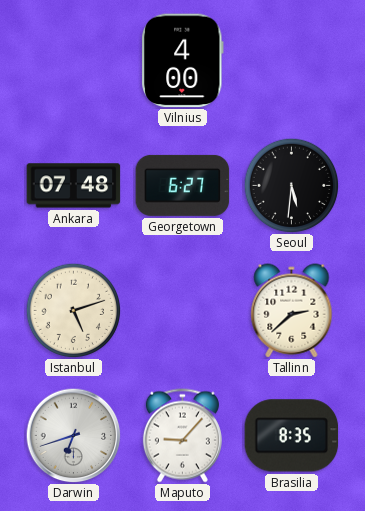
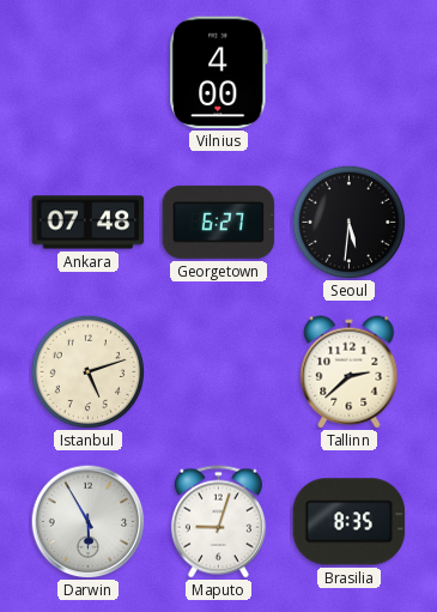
Darwin: 6:42 -> 5:55 (87, 521)
Maputo: 9:07 -> 9:03 (218, 522)
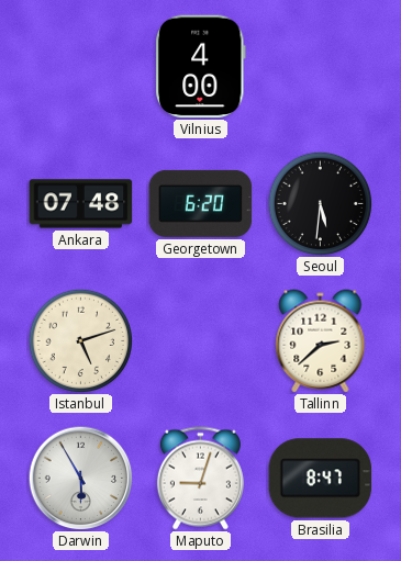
Georgetown: 6:27 -> 6:20 (201, 203)
Brasilia: 8:35 -> 8:47 (321, 479)
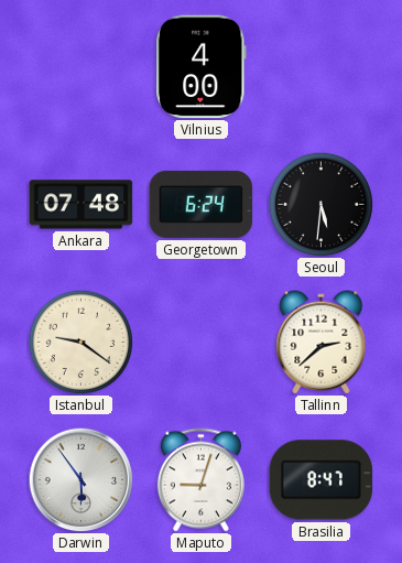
Georgetown: 6:20 -> 6:24 (202, 204)
Istanbul: 5:12 -> 9:21 (80, 342)
Darwin: 5:55 -> 5:54 (80, 479)
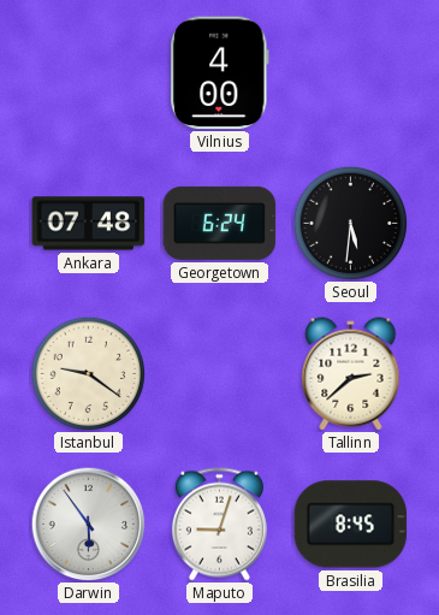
Brasilia: 8:47 -> 8:45 (351, 525)
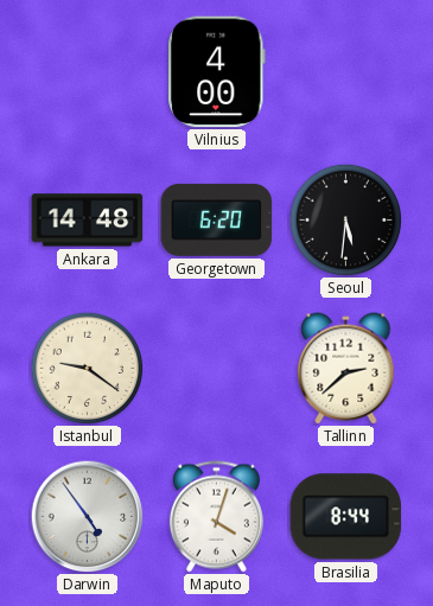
Ankara: 07:48 -> 14:48 (88, 221)
Georgetown: 6:24 -> 6:20 (217, 219)
Darwin: 5:54 -> 4:54 (87, 516)
Maputo: 9:03 -> 4:03 (216, 517)
Brasilia: 8:45 -> 8:44 (346, 517)
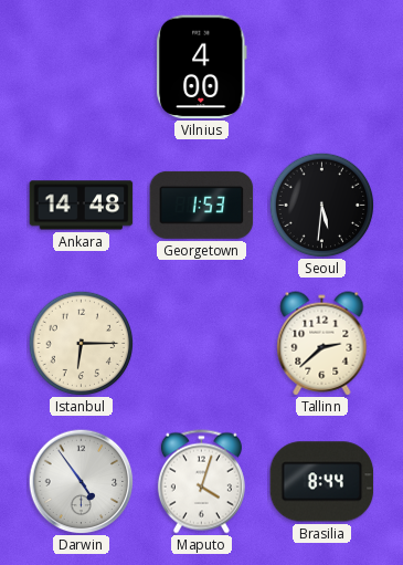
Georgetown: 6:20 -> 1:53 (202, 205)
Istanbul: 9:21 -> 6:15 (81, 343)
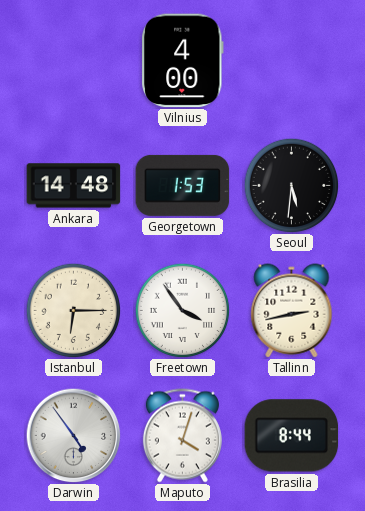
Freetown: none -> 3:54 (182, 310)
Tallinn: 2:38 -> 2:43 (292, 311)
